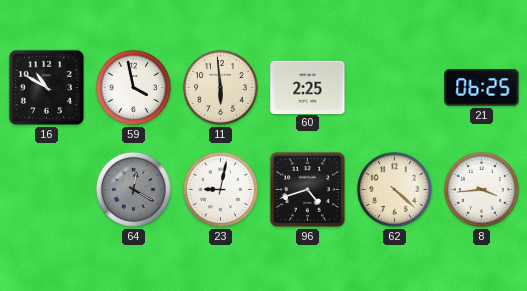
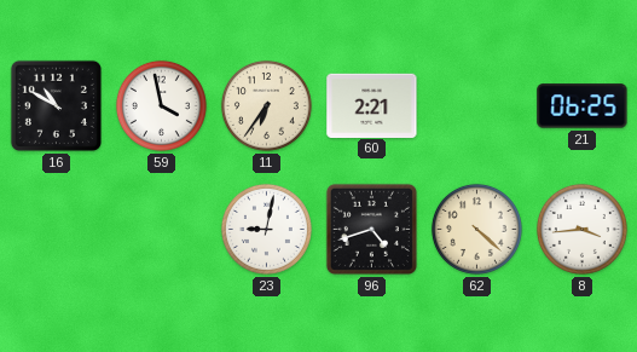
11: 5:59 -> 6:36 (266, 105)
60: 2:25 -> 2:21 (372, 105)
64: 12:20 -> none (133, 189)
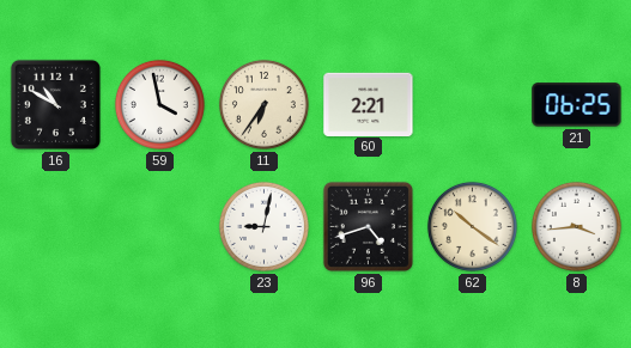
62: 4:22 -> 10:21 (472, 226)
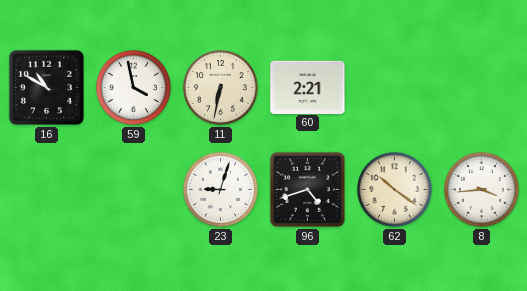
11: 6:36 -> 6:32 (220, 87)
21: 06:25 -> none (577, 105)
23: 9:02 -> 9:03 (220, 189)
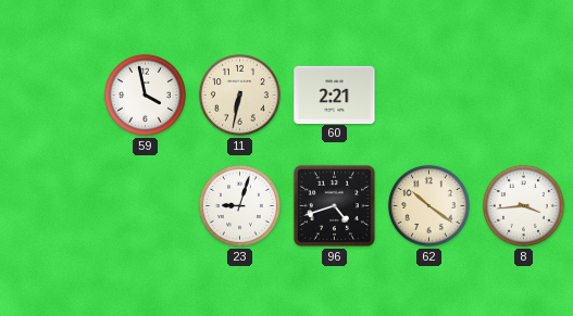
16: 10:50 -> none (46, 87)
